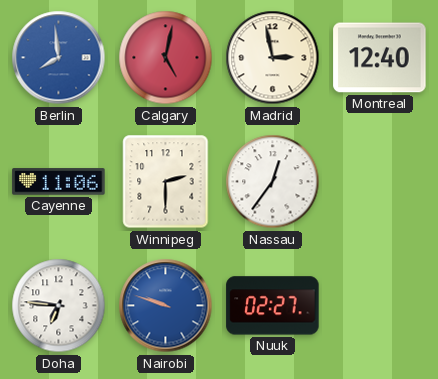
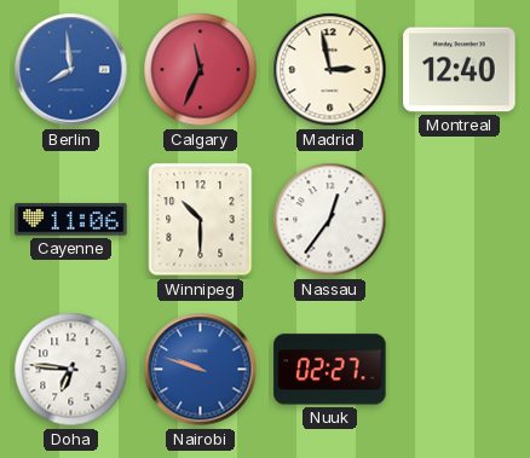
Calgary: 5:02 -> 11:34 (201, 70)
Winnipeg: 2:30 -> 10:30 (201, 220)
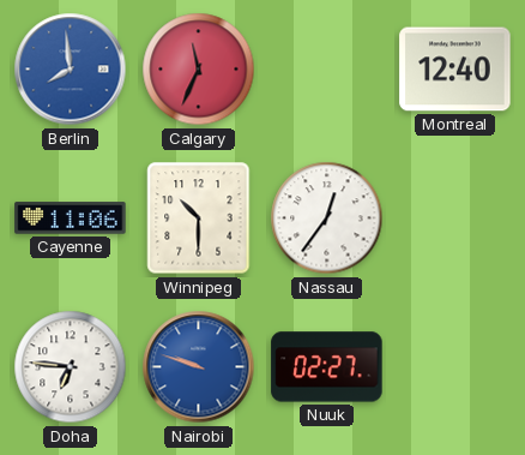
Madrid: 2:58 -> none (330, 70)
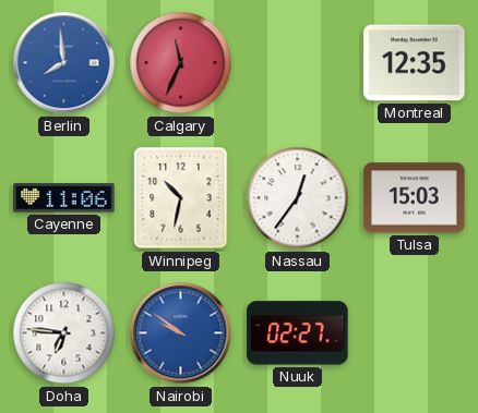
Montreal: 12:40 -> 12:35 (415, 63)
Winnipeg: 10:30 -> 10:32 (181, 198)
Tulsa: none -> 15:03 (415, 198)
Nairobi: 9:48 -> 9:51 (181, 333)
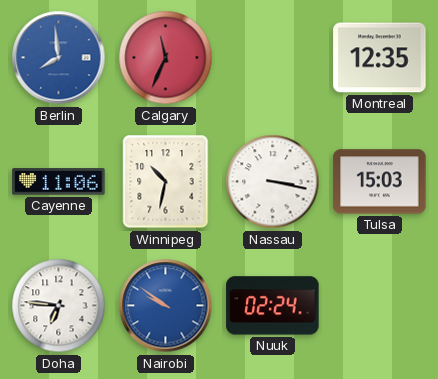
Nassau: 12:36 -> 3:17 (273, 182)
Nuuk: 02:27 -> 02:24 (273, 306)
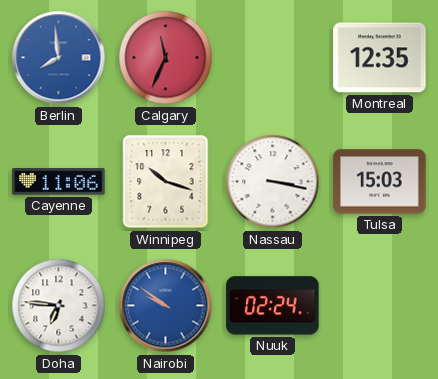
Winnipeg: 10:32 -> 10:18 (166, 182)
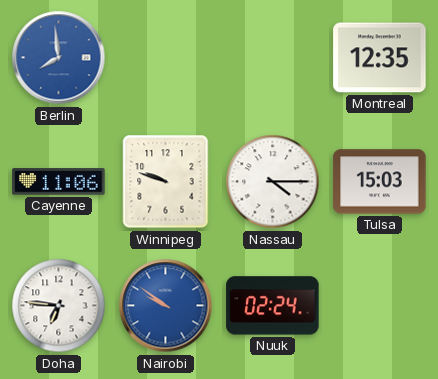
Calgary: 11:34 -> none (166, 58)
Winnipeg: 10:18 -> 9:48 (166, 182)
Nassau: 3:17 -> 4:15 (273, 182)
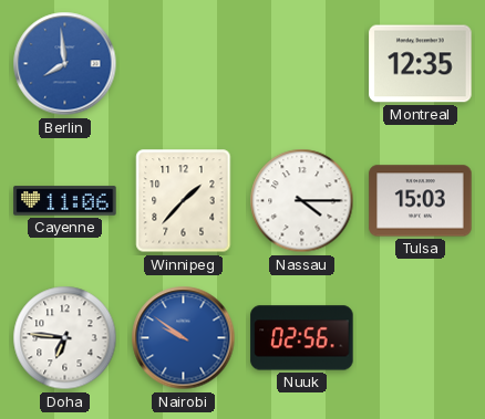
Winnipeg: 9:48 -> 1:37 (184, 201)
Nuuk: 02:24 -> 02:56 (302, 338)
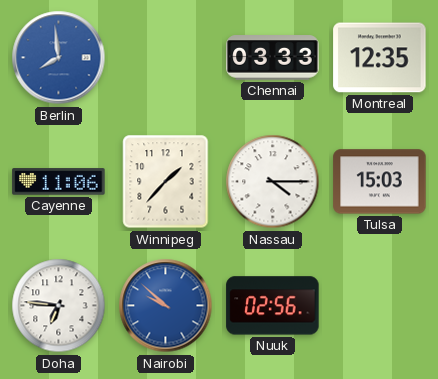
Chennai: none -> 03:33 (273, 58)
Nairobi: 9:51 -> 9:52 (166, 306)
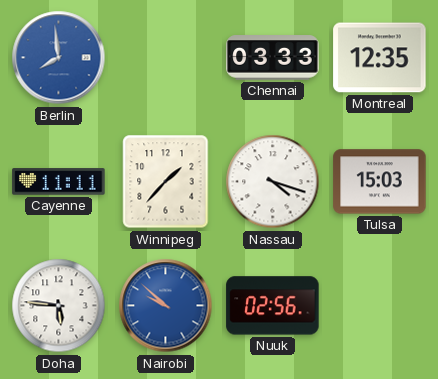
Cayenne: 11:06 -> 11:11 (59, 182)
Nassau: 4:15 -> 4:18 (273, 182)
Doha: 6:46 -> 5:46 (59, 306)
